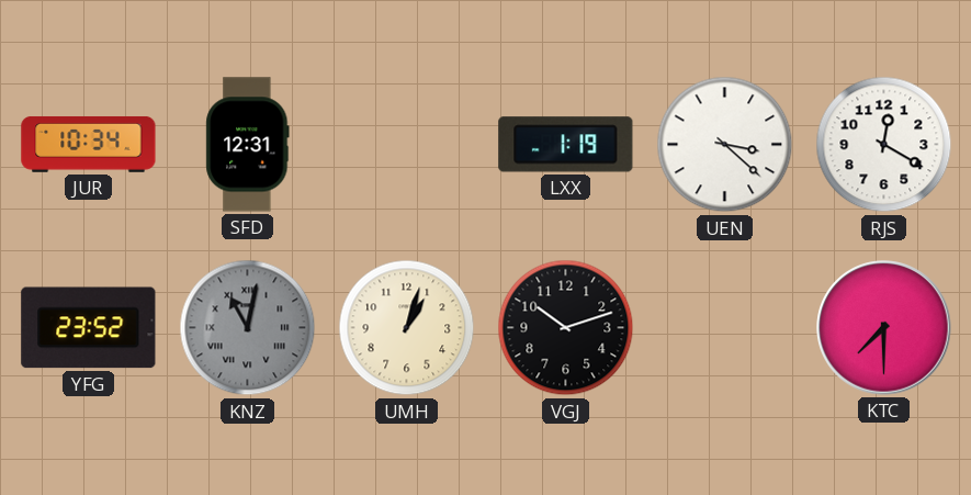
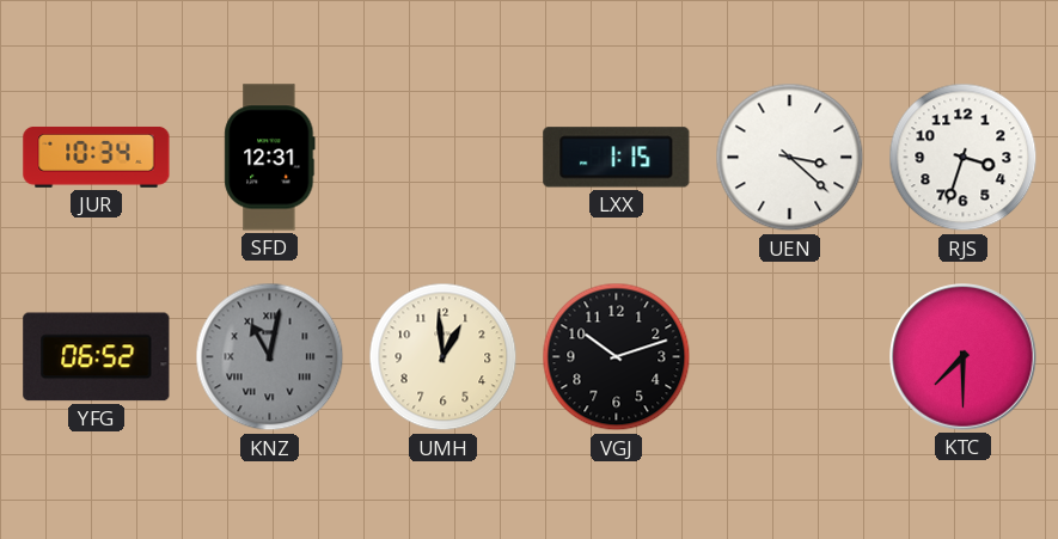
LXX: 1:19 -> 1:15 (617, 158)
RJS: 12:20 -> 3:33 (964, 158)
YFG: 23:52 -> 06:52 (97, 357)
UMH: 1:03 -> 12:59 (444, 357)
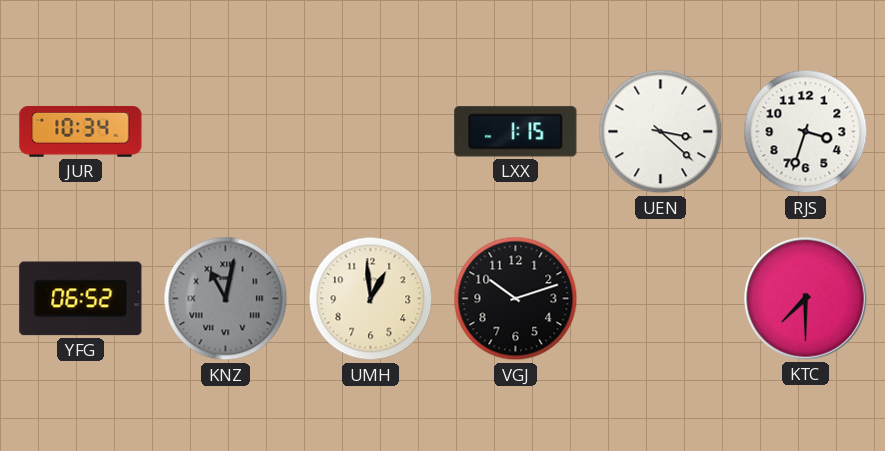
SFD: 12:31 -> none (270, 158)
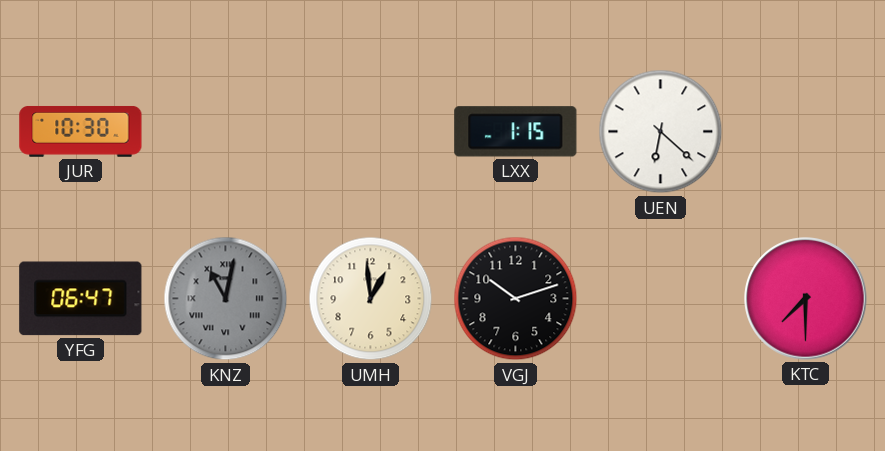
JUR: 10:34 -> 10:30 (81, 131)
UEN: 3:22 -> 6:22 (661, 132)
RJS: 3:33 -> none (806, 132)
YFG: 06:52 -> 06:47 (81, 299)
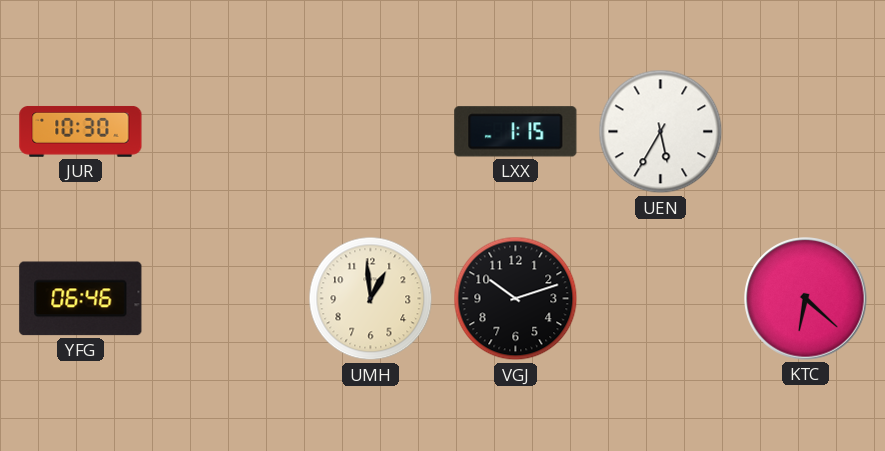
UEN: 6:22 -> 5:35 (661, 132)
YFG: 06:47 -> 06:46 (81, 299)
KNZ: 11:02 -> none (226, 299)
KTC: 7:30 -> 6:22 (806, 299)
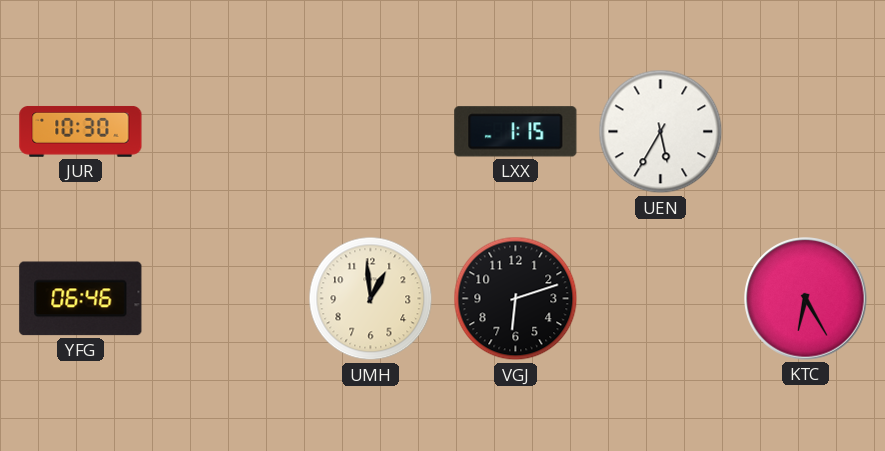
VGJ: 10:12 -> 6:12 (516, 299)
KTC: 6:22 -> 6:25 (806, 299)
